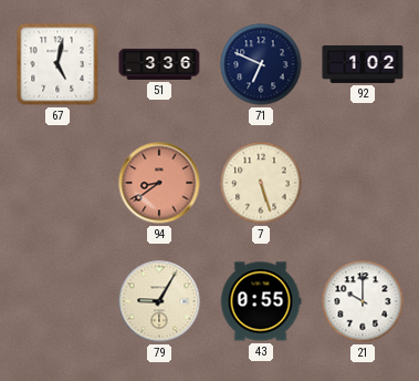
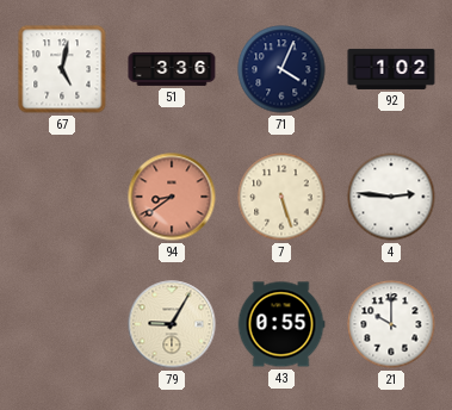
71: 6:49 -> 4:04 (281, 69)
4: none -> 2:46 (391, 197)
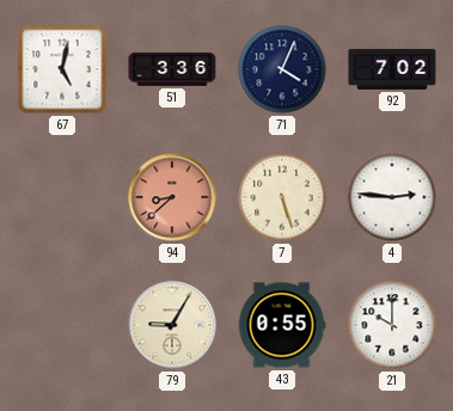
92: 1:02 -> 7:02 (392, 69)
94: 8:39 -> 8:38 (172, 197)
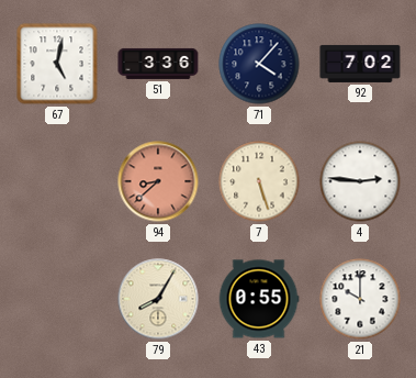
71: 4:04 -> 4:07 (259, 64)
79: 9:05 -> 8:05 (158, 299)
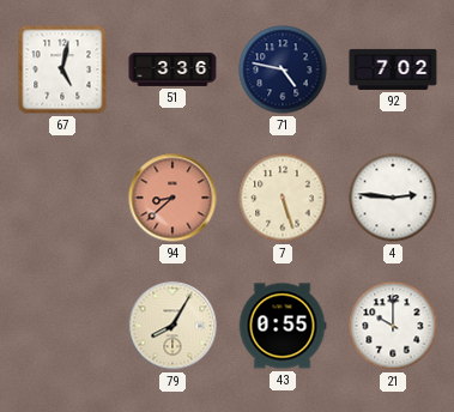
71: 4:07 -> 4:47 (283, 69)
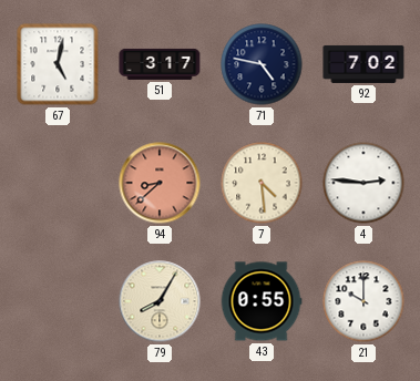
51: 3:36 -> 3:17 (160, 64)
7: 5:27 -> 4:29 (262, 183)
